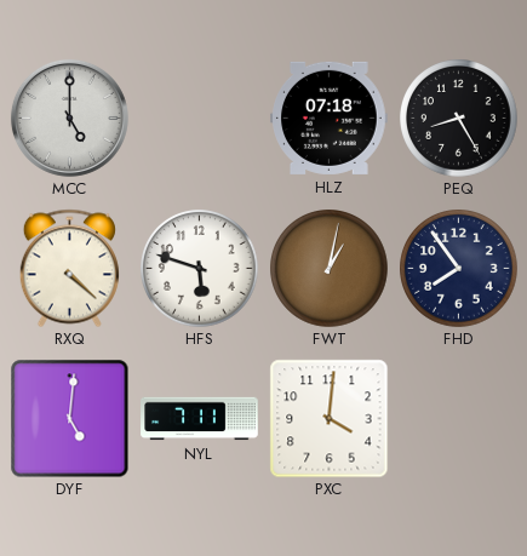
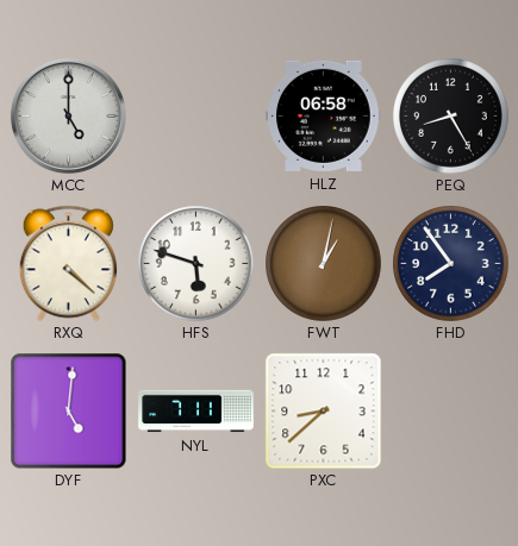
HLZ: 07:18 -> 06:58 (324, 115)
PXC: 4:01 -> 8:38 (323, 410)
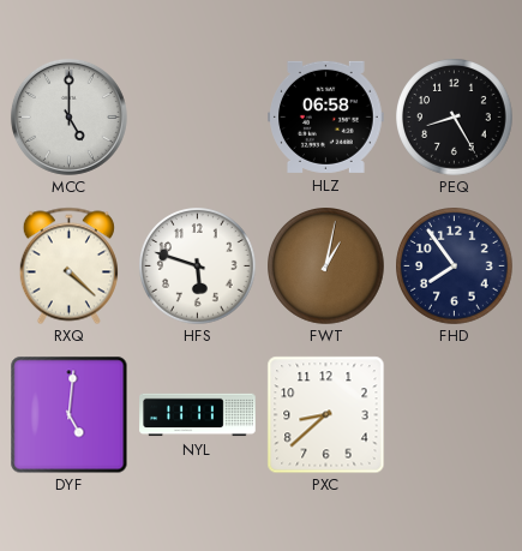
NYL: 7:11 -> 11:11 (198, 415)
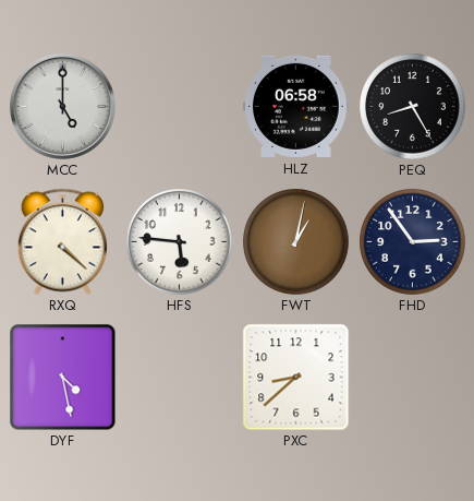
HFS: 5:48 -> 5:46 (180, 242)
FHD: 7:54 -> 2:54 (413, 242)
DYF: 5:01 -> 4:28 (62, 377)
NYL: 11:11 -> none (198, 415)
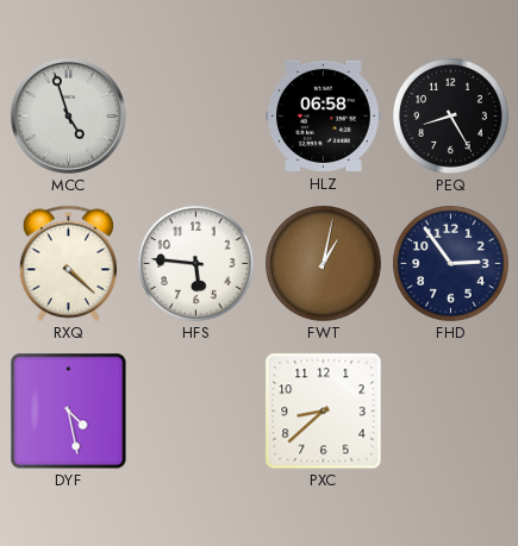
MCC: 5:00 -> 4:57 (68, 115)
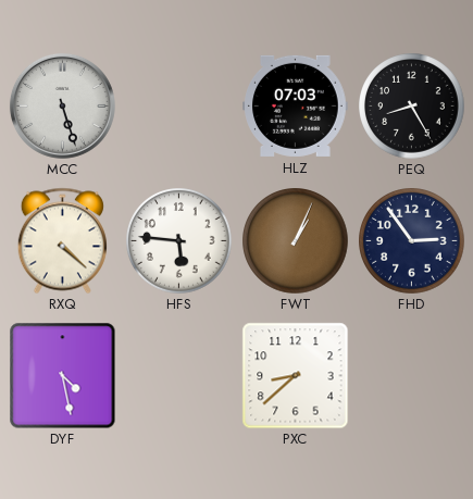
MCC: 4:57 -> 5:27 (62, 105)
HLZ: 06:58 -> 07:03 (296, 105)
FWT: 1:02 -> 1:04 (296, 241)
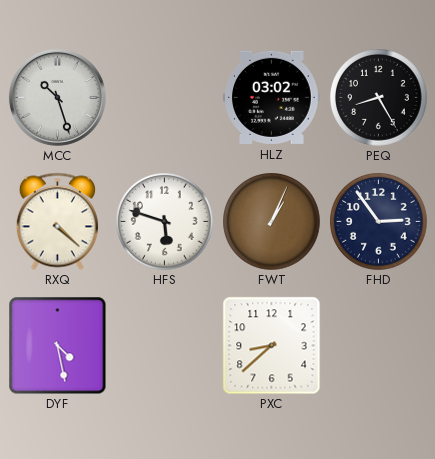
MCC: 5:27 -> 10:27 (57, 97)
HLZ: 07:03 -> 03:02 (272, 97)
HFS: 5:46 -> 5:48 (165, 222)
